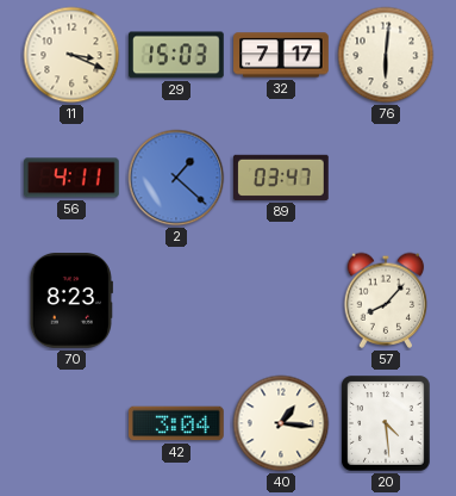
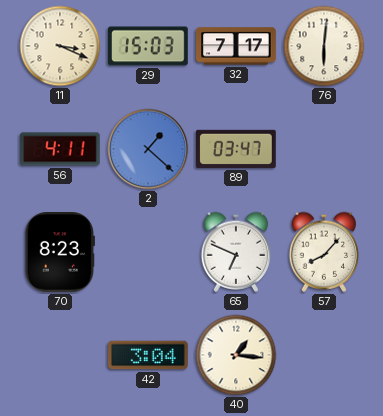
65: none -> 6:49 (236, 252)
20: 4:29 -> none (386, 423)
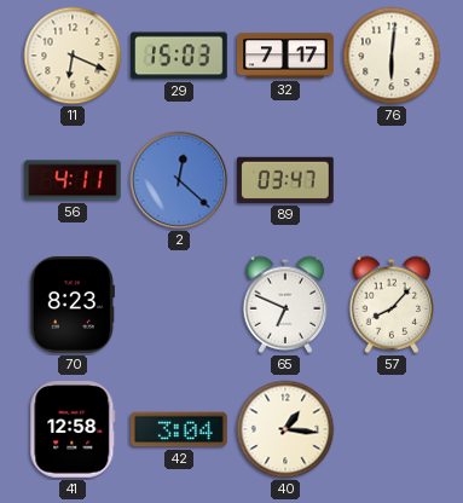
11: 3:19 -> 6:19 (73, 56)
2: 1:22 -> 12:22 (179, 180)
41: none -> 12:58 (73, 430)
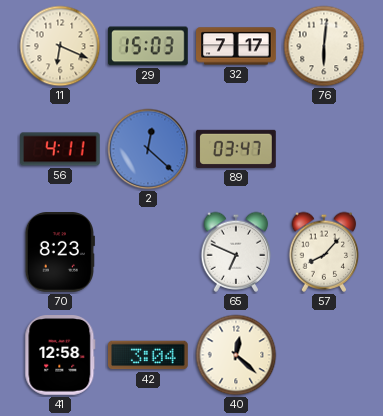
40: 1:16 -> 12:22 (236, 355)
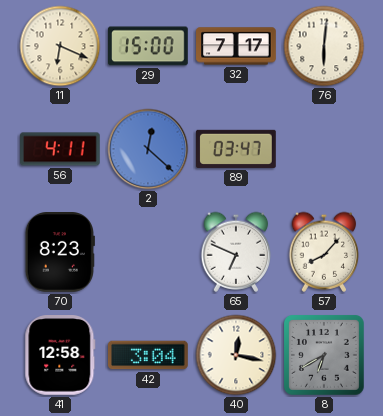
29: 15:03 -> 15:00 (149, 46)
40: 12:22 -> 12:17 (236, 355)
8: none -> 6:40 (324, 355)
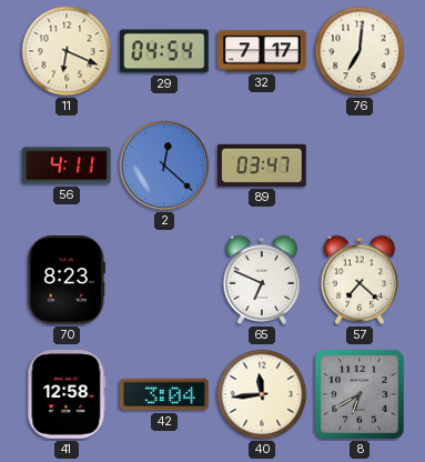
29: 15:00 -> 04:54 (165, 51)
76: 6:01 -> 7:01 (360, 51)
57: 8:07 -> 7:22 (360, 280)
40: 12:17 -> 11:44 (262, 394)
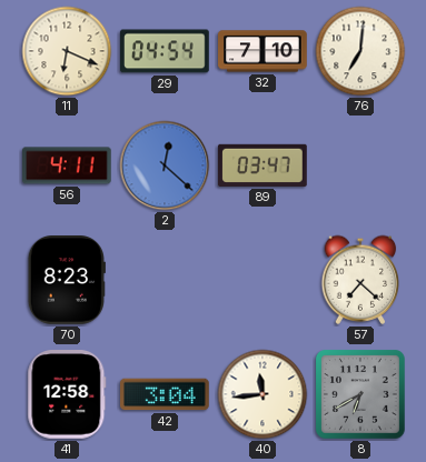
32: 7:17 -> 7:10 (262, 51)
65: 6:49 -> none (262, 280)
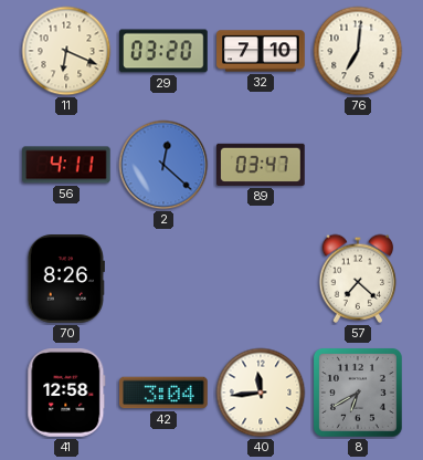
29: 04:54 -> 03:20 (165, 51)
70: 8:23 -> 8:26 (66, 280)
